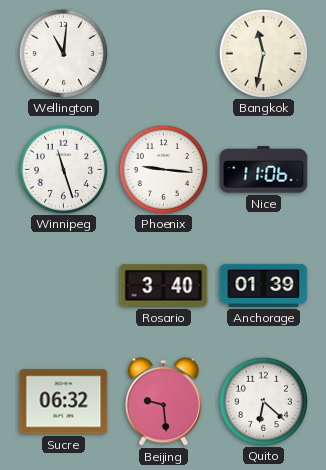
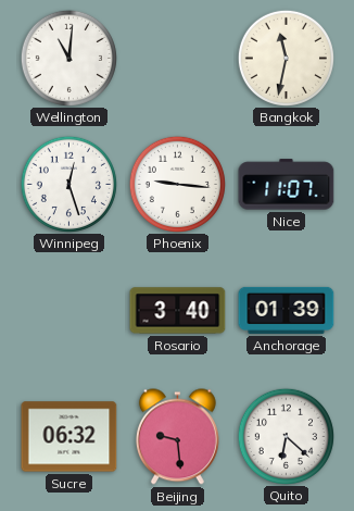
Winnipeg: 11:27 -> 12:27 (68, 184)
Nice: 11:06 -> 11:07 (287, 185)
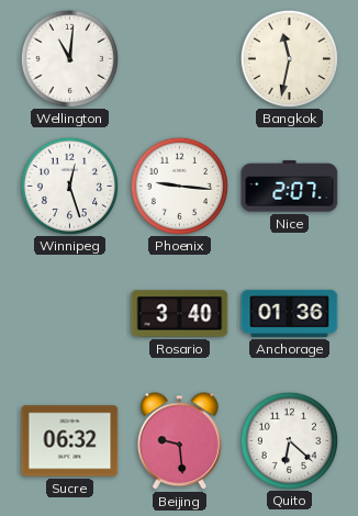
Nice: 11:07 -> 2:07 (290, 187)
Anchorage: 01:39 -> 01:36 (290, 313)
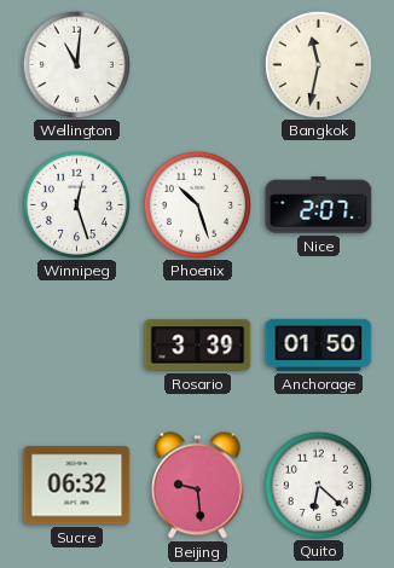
Phoenix: 9:16 -> 10:27 (197, 204)
Rosario: 3:40 -> 3:39 (198, 346)
Anchorage: 01:36 -> 01:50 (319, 344)
